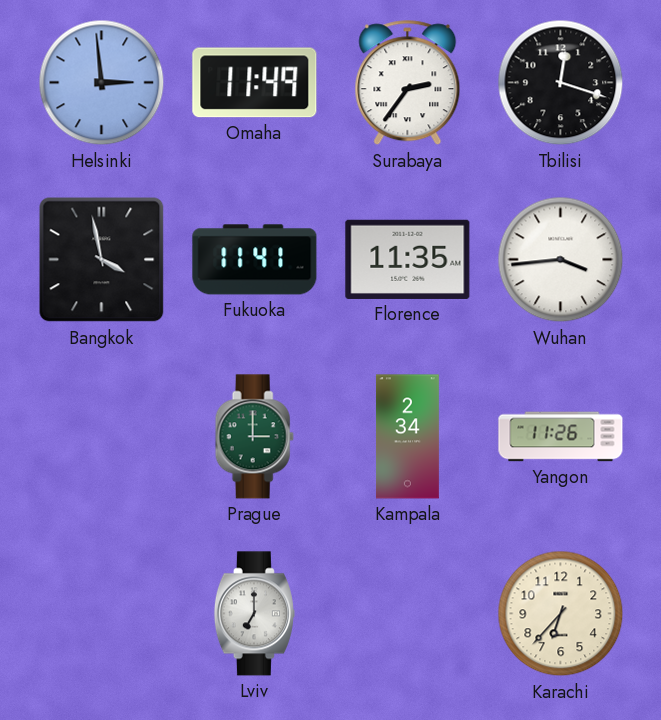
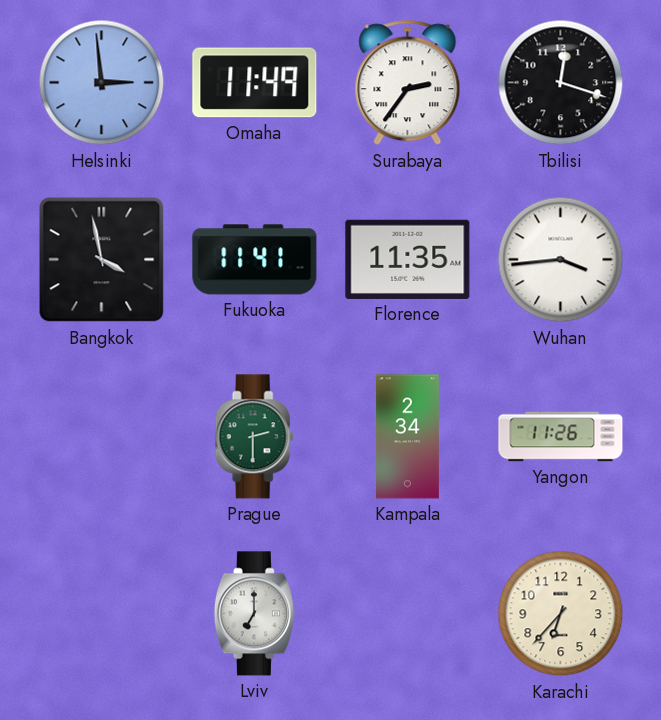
Prague: 3:00 -> 2:30 (254, 437)
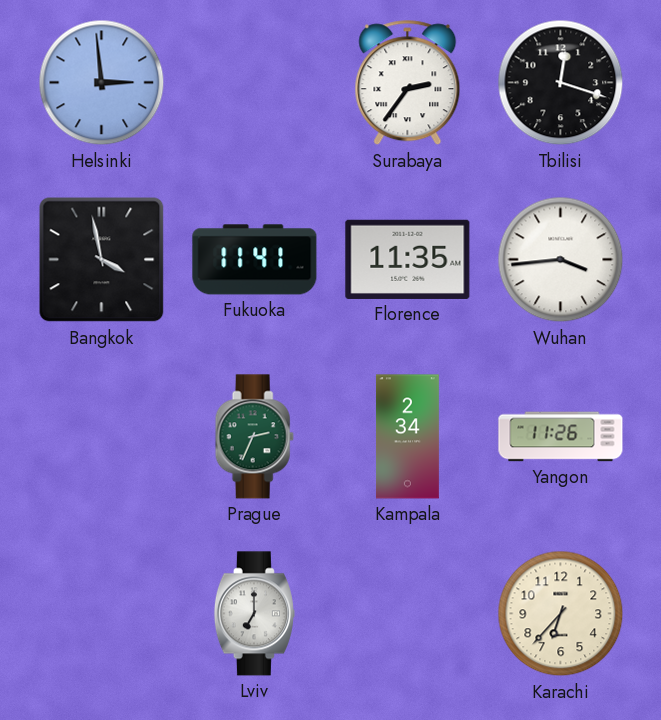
Omaha: 11:49 -> none (255, 83)
Prague: 2:30 -> 2:34 (254, 437)
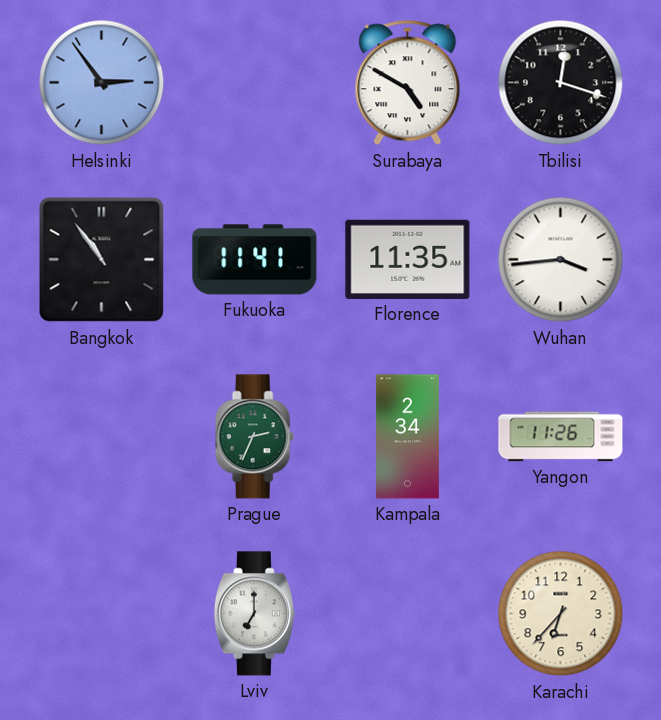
Helsinki: 2:59 -> 2:54 (102, 83)
Surabaya: 2:36 -> 4:50 (408, 83)
Bangkok: 3:58 -> 10:54 (102, 260)
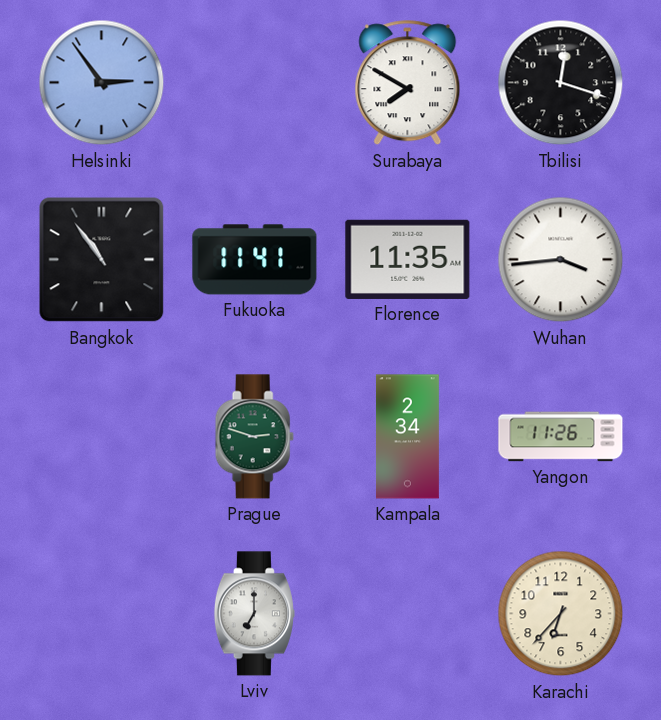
Surabaya: 4:50 -> 7:50 (408, 83)
Prague: 2:34 -> 2:48 (254, 437)
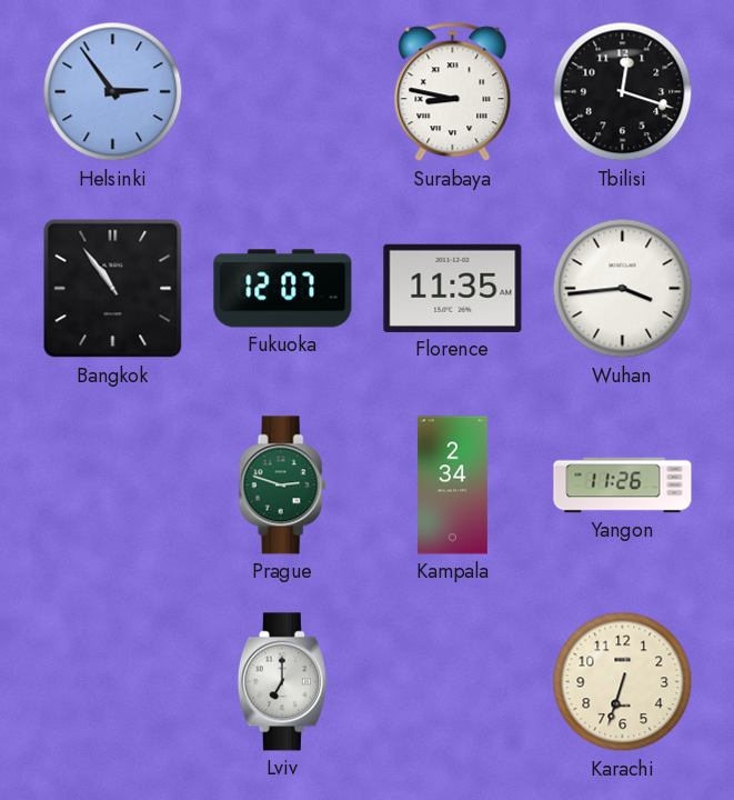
Surabaya: 7:50 -> 8:47 (453, 92)
Fukuoka: 11:41 -> 12:07 (283, 289)
Karachi: 6:37 -> 6:33 (623, 682)
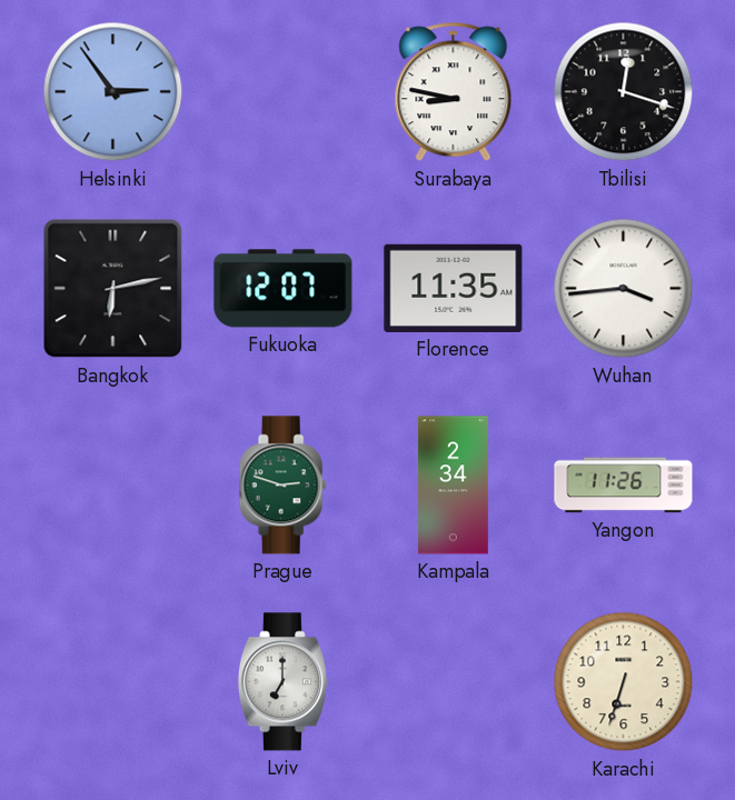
Bangkok: 10:54 -> 6:13 (113, 289)
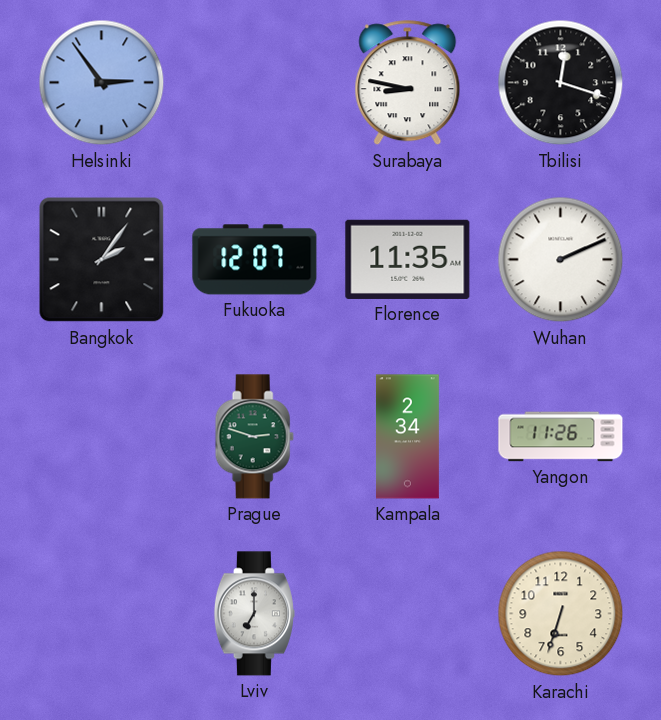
Bangkok: 6:13 -> 2:06 (102, 260)
Wuhan: 3:44 -> 2:11 (561, 260)
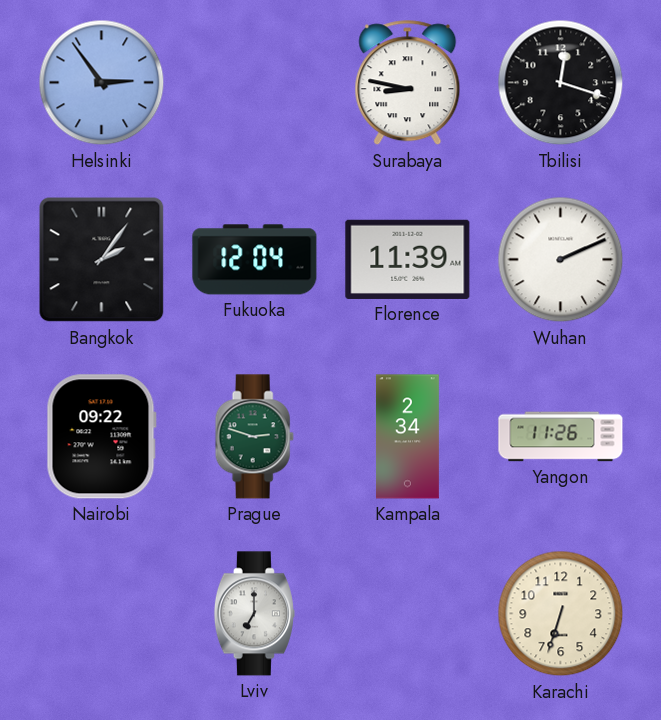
Fukuoka: 12:07 -> 12:04 (255, 260)
Florence: 11:35 -> 11:39 (408, 259)
Nairobi: none -> 09:22 (101, 437)
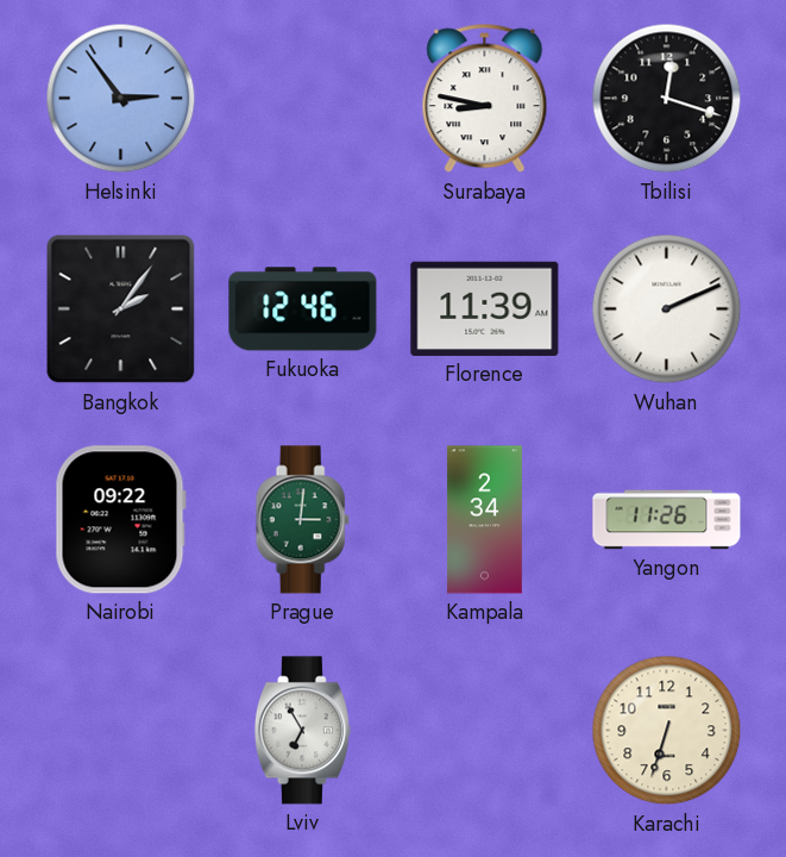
Fukuoka: 12:04 -> 12:46 (303, 309)
Prague: 2:48 -> 3:01 (302, 520)
Lviv: 7:00 -> 6:55 (302, 731)
